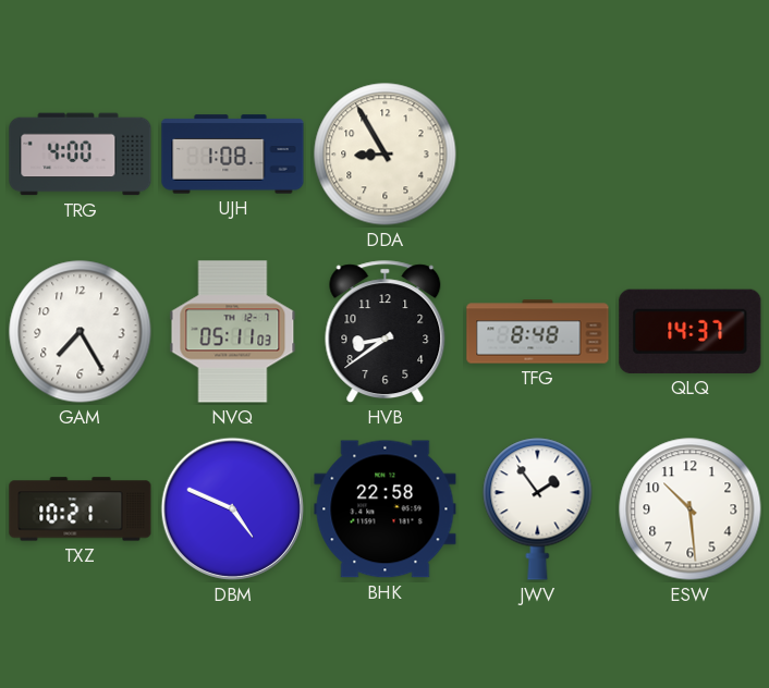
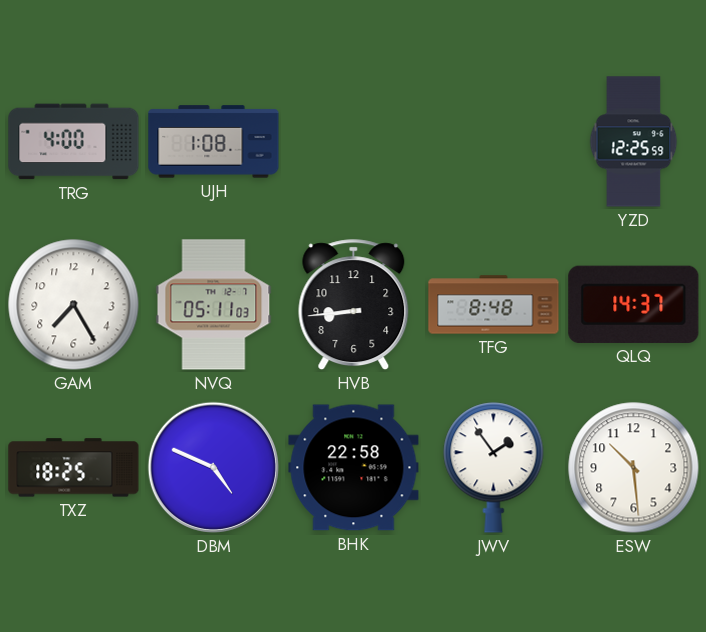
DDA: 8:55 -> none (386, 155)
YZD: none -> 12:25 (634, 142)
HVB: 8:39 -> 8:44 (354, 305)
TXZ: 10:21 -> 18:25 (74, 468)
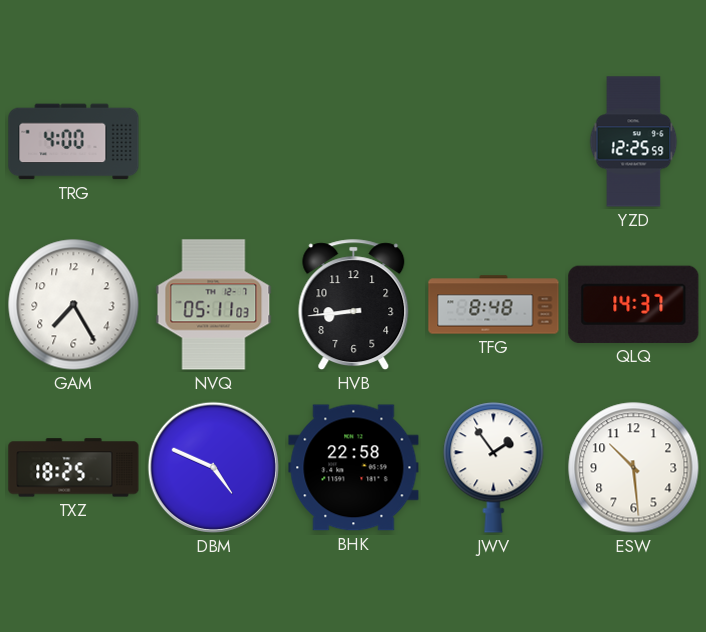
UJH: 1:08 -> none (214, 142)
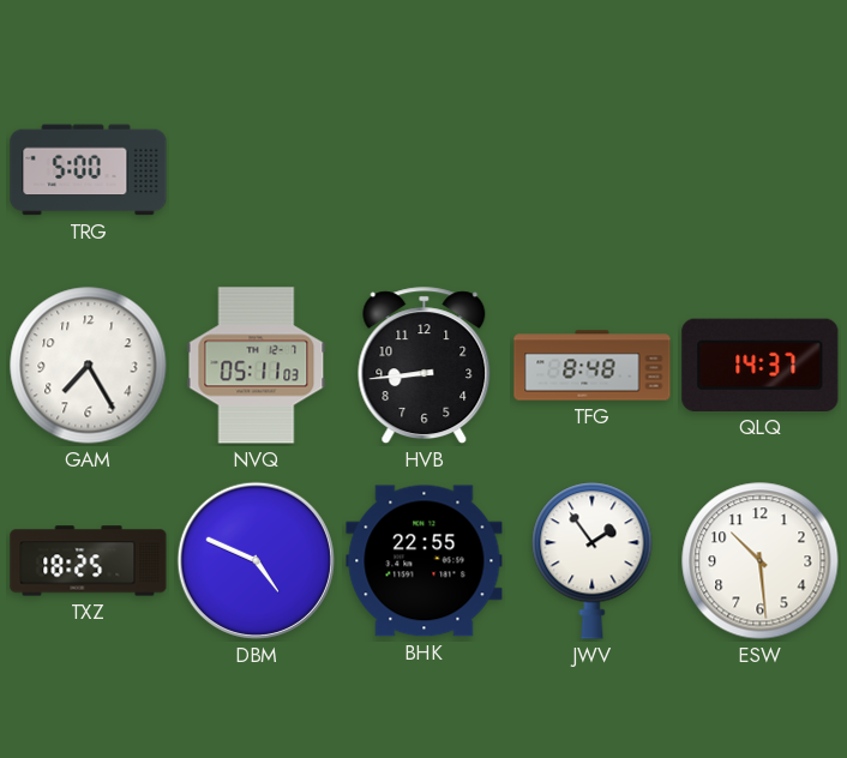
TRG: 4:00 -> 5:00 (89, 170)
YZD: 12:25 -> none (634, 142)
BHK: 22:58 -> 22:55 (425, 561)
